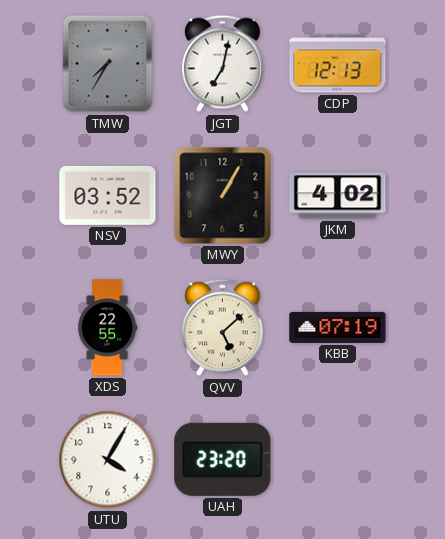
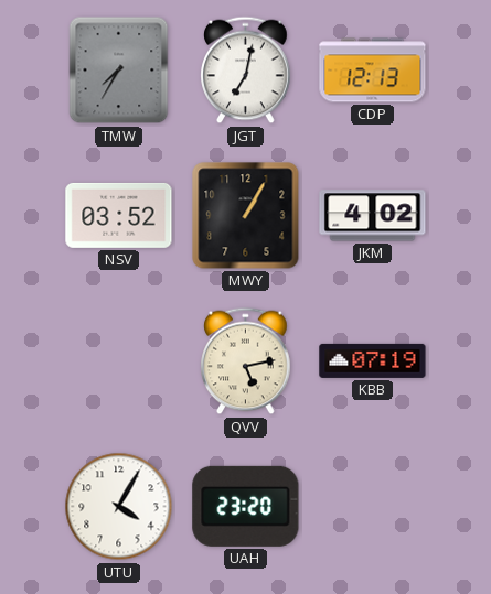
XDS: 22:55 -> none (108, 328)
QVV: 5:08 -> 5:13 (246, 361)
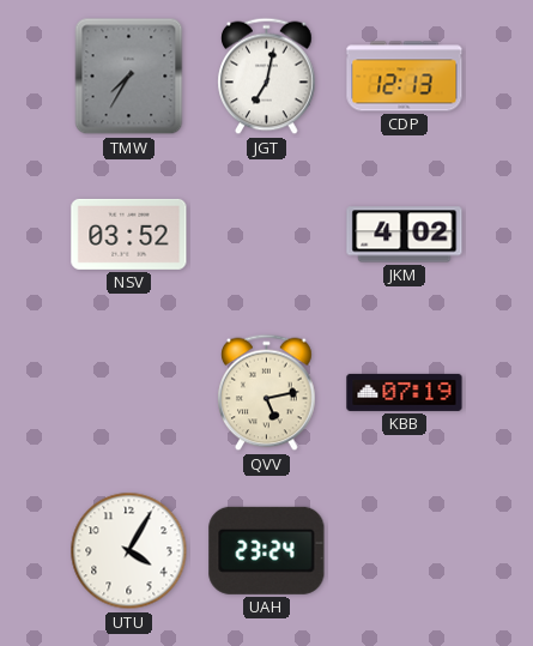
MWY: 1:05 -> none (246, 216)
UAH: 23:20 -> 23:24 (267, 550)
